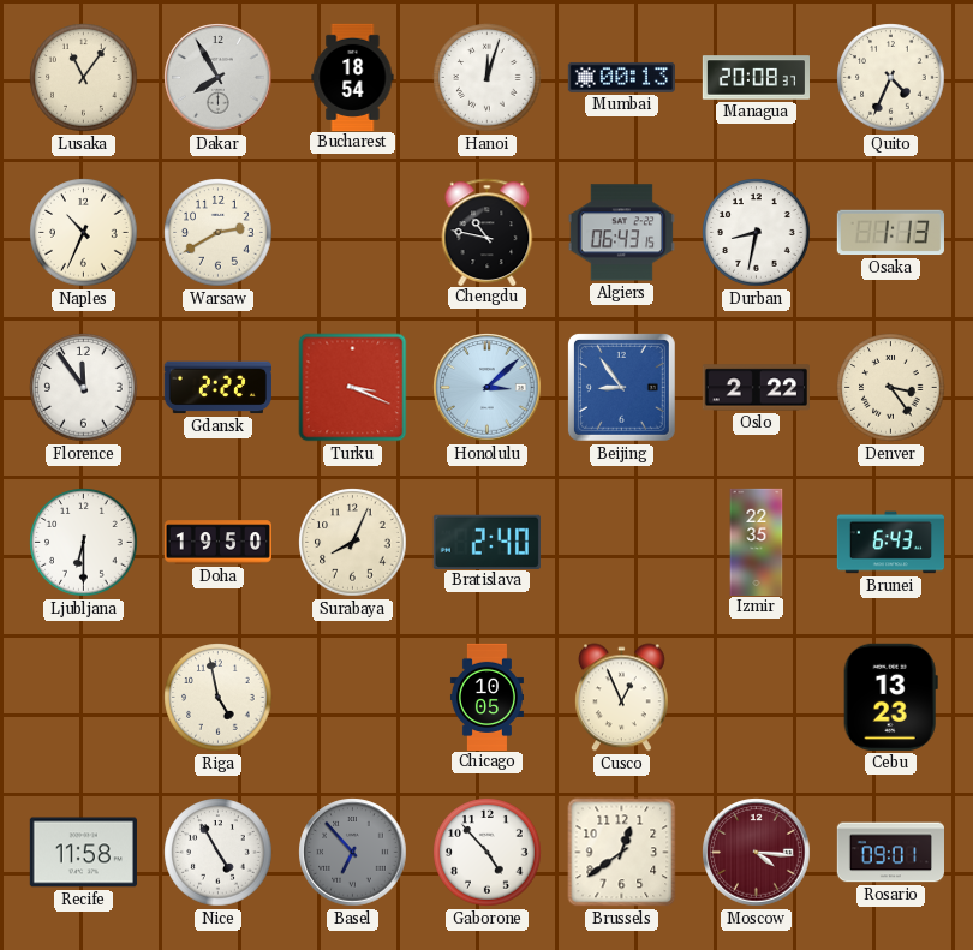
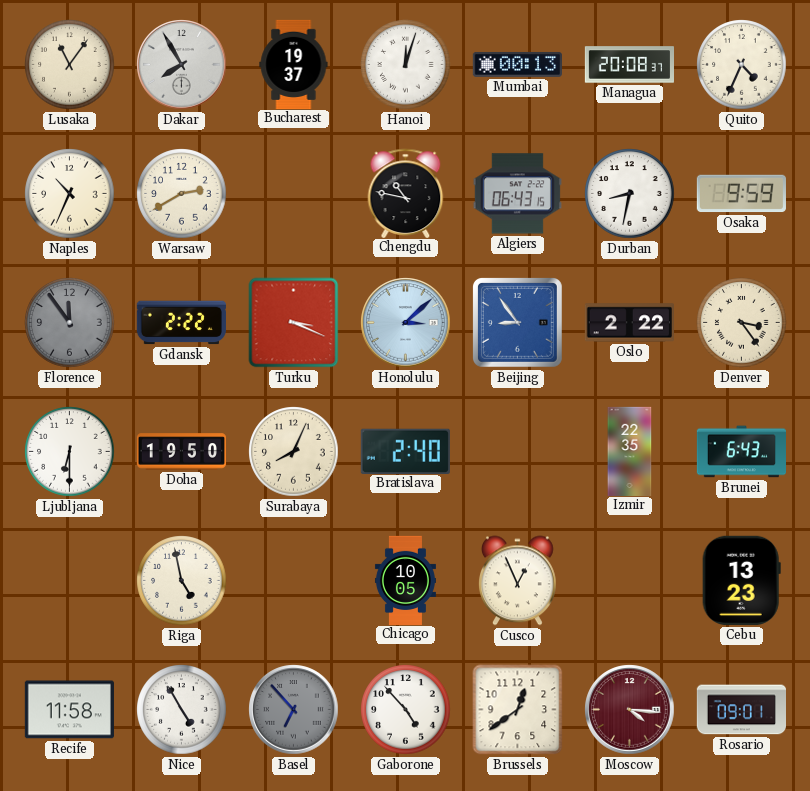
Bucharest: 18:54 -> 19:37 (294, 64)
Osaka: 1:13 -> 9:59 (741, 194)
Florence dial: white -> grey (70, 323)
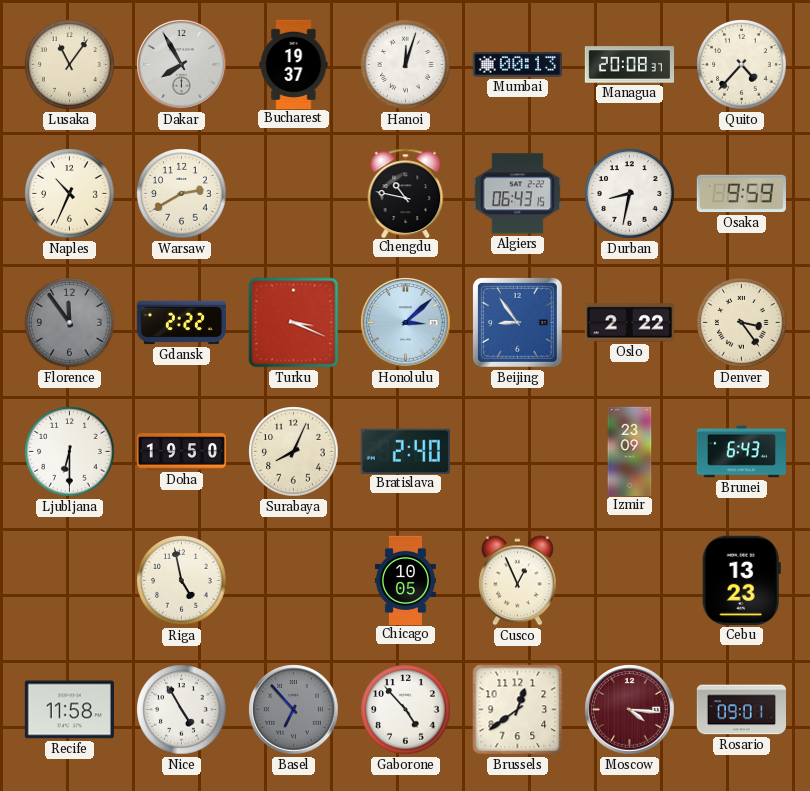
Quito: 4:34 -> 4:37 (742, 65)
Izmir: 22:35 -> 23:09 (630, 451)
